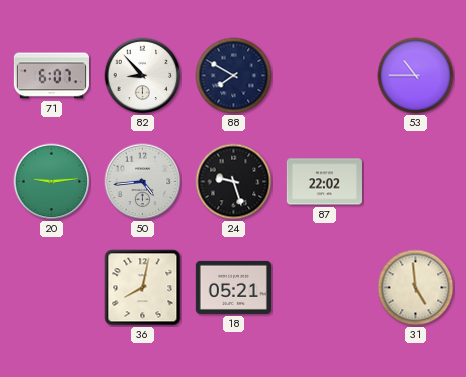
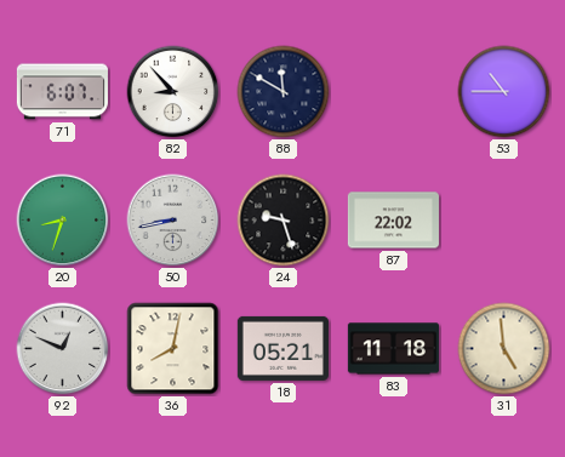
88: 7:50 -> 11:50 (284, 92)
20: 9:14 -> 8:33 (63, 221)
50: 4:44 -> 8:43 (173, 221)
92: none -> 12:49 (63, 349)
83: none -> 11:18 (393, 349)
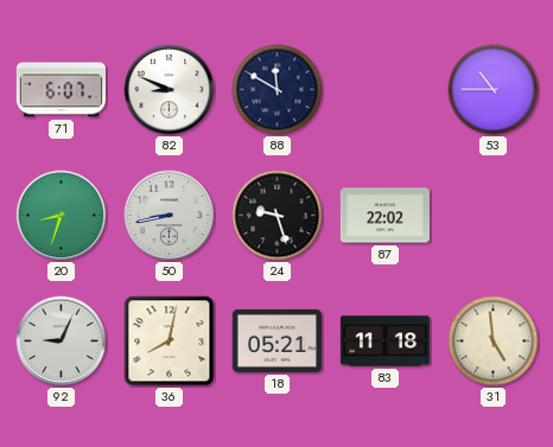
82: 8:53 -> 8:49 (170, 90)
92: 12:49 -> 9:04 (62, 341)
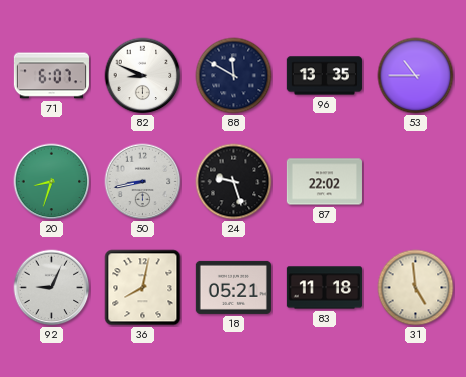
96: none -> 13:35 (324, 76)
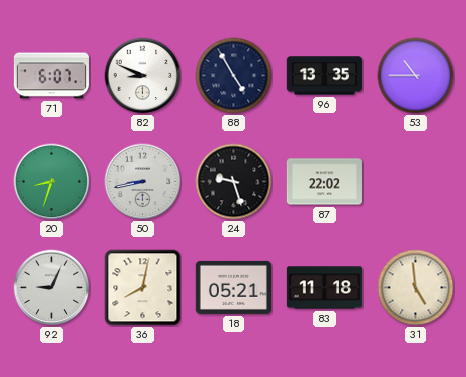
88: 11:50 -> 4:55 (234, 76)
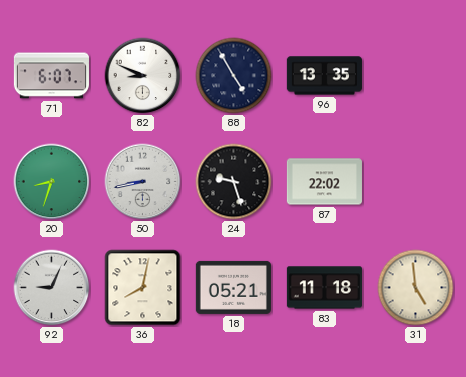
53: 10:45 -> none (416, 76)
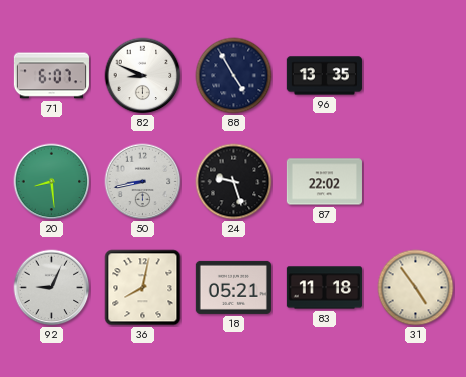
20: 8:33 -> 8:29 (52, 182)
31: 4:59 -> 4:54 (416, 288)
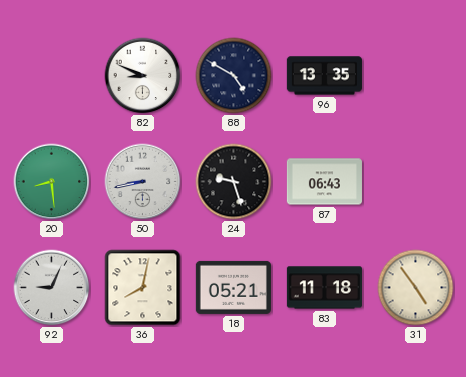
71: 6:07 -> none (51, 76)
88: 4:55 -> 4:50 (234, 76)
87: 22:02 -> 06:43 (324, 182)
